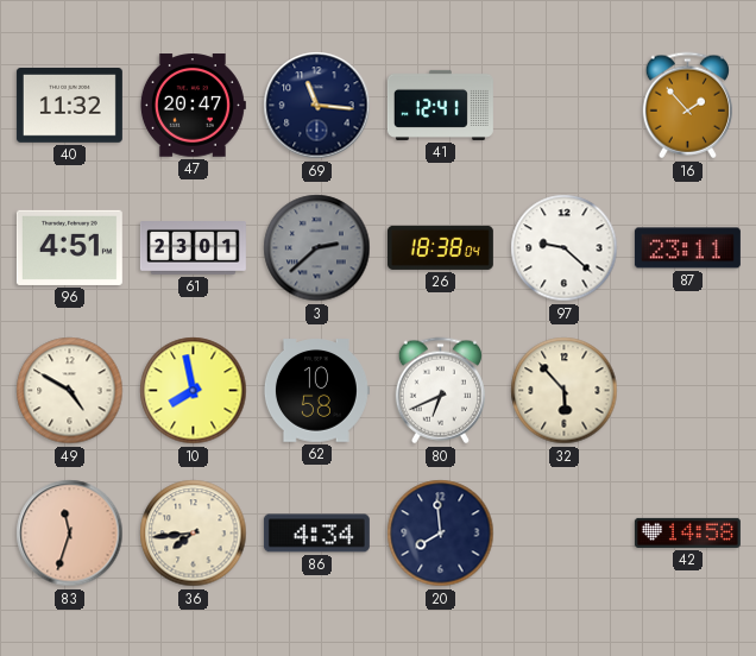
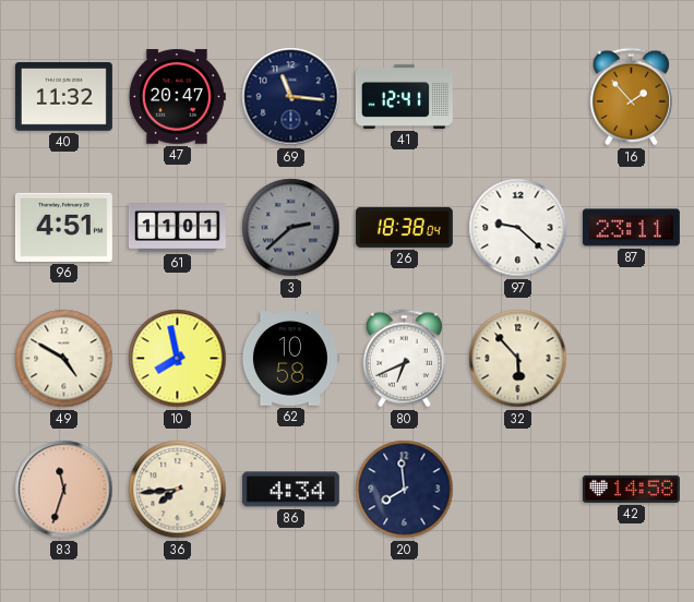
61: 23:01 -> 11:01 (177, 228)
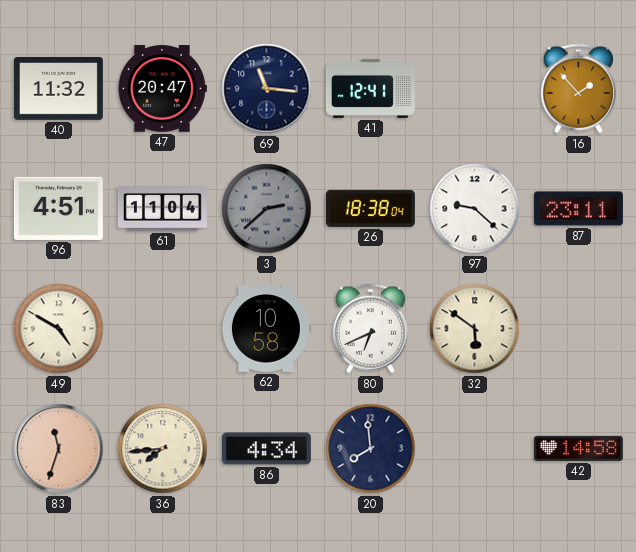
61: 11:01 -> 11:04 (162, 209)
10: 7:58 -> none (178, 359)
32: 5:53 -> 5:51 (475, 329)
